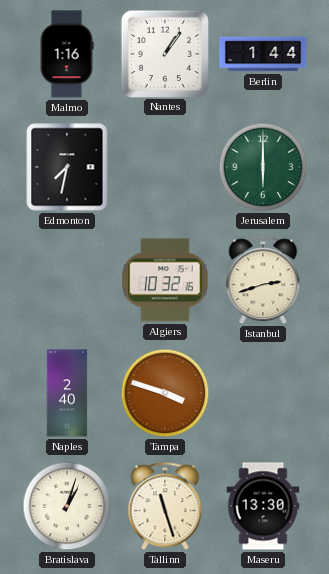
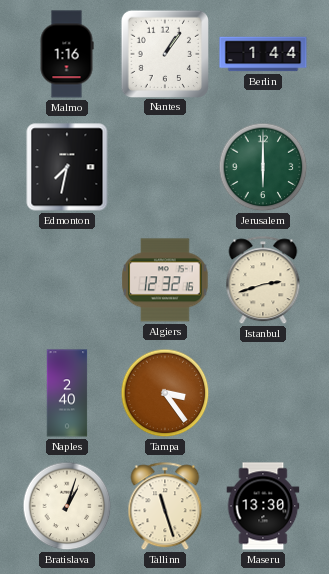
Algiers: 10:32 -> 12:32 (165, 280)
Tampa: 3:48 -> 3:24 (165, 393)
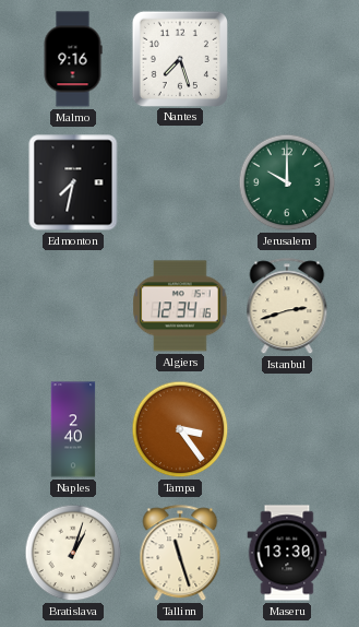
Malmo: 1:16 -> 9:16 (73, 59)
Nantes: 1:06 -> 7:27 (179, 58)
Berlin: 1:44 -> none (263, 54)
Jerusalem: 6:00 -> 10:00 (287, 182)
Algiers: 12:32 -> 12:34 (180, 306)
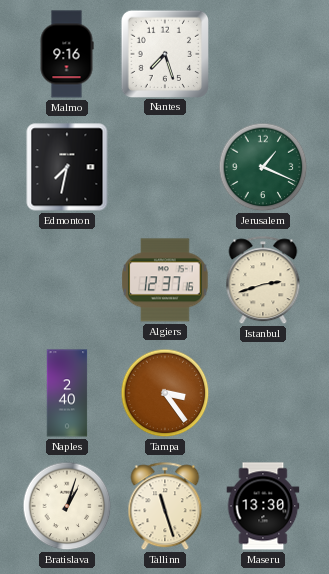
Jerusalem: 10:00 -> 1:19 (263, 167)
Algiers: 12:34 -> 12:37 (165, 280)
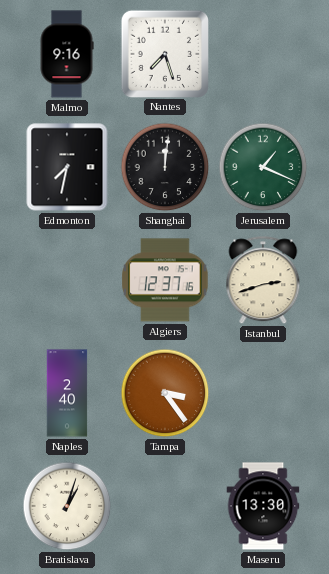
Shanghai: none -> 12:01 (165, 167)
Tallinn: 11:27 -> none (165, 507)
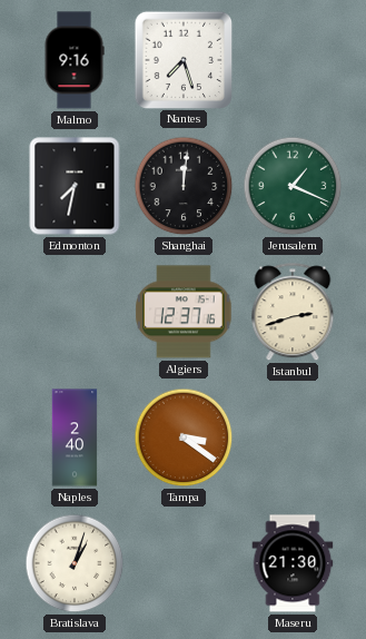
Tampa: 3:24 -> 3:21 (184, 438)
Maseru: 13:30 -> 21:30 (293, 563)
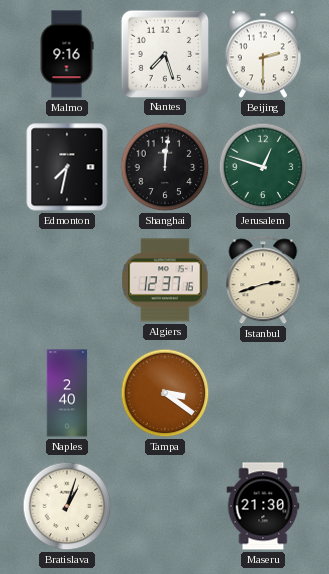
Beijing: none -> 2:30 (263, 54)
Jerusalem: 1:19 -> 12:48 (263, 167)
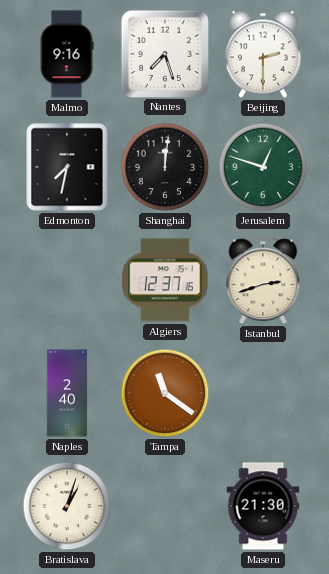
Tampa: 3:21 -> 11:21 (165, 393)
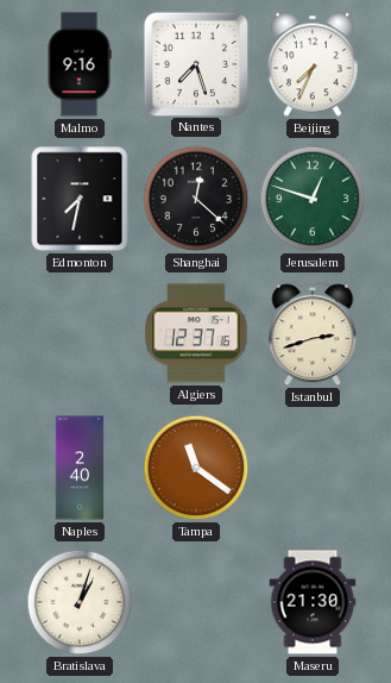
Beijing: 2:30 -> 7:34 (313, 64)
Shanghai: 12:01 -> 12:22 (196, 199)
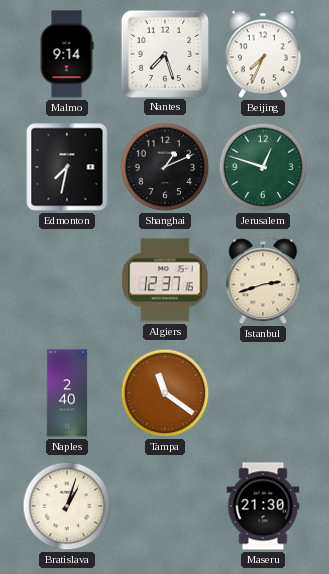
Malmo: 9:16 -> 9:14 (67, 54)
Shanghai: 12:22 -> 1:11 (165, 167)
